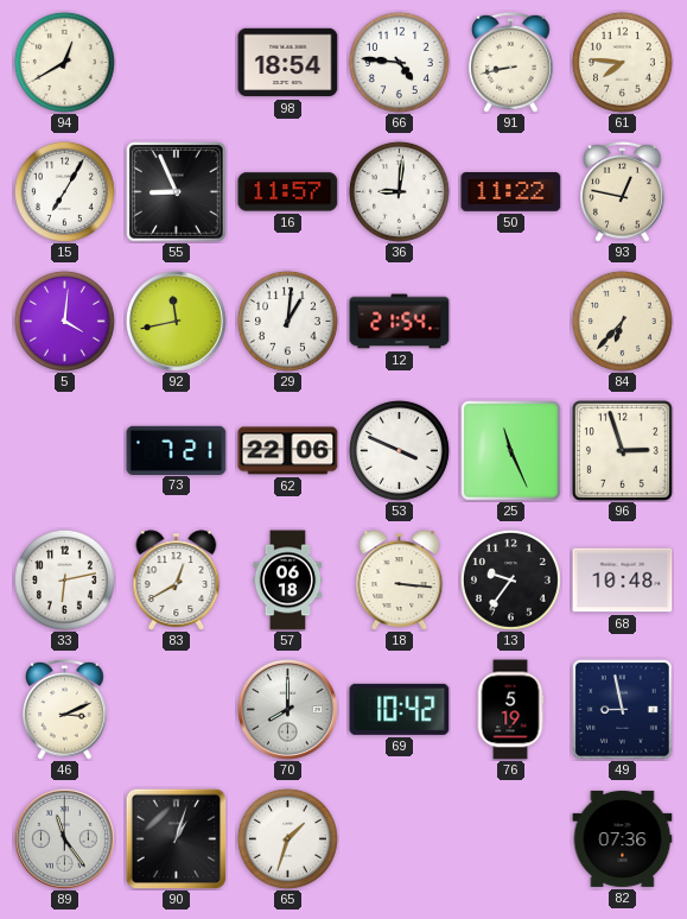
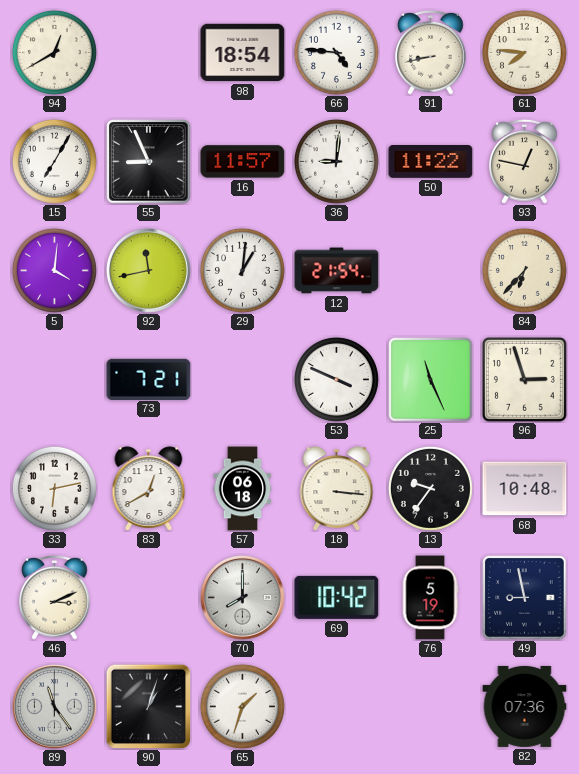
62: 22:06 -> none (288, 451)
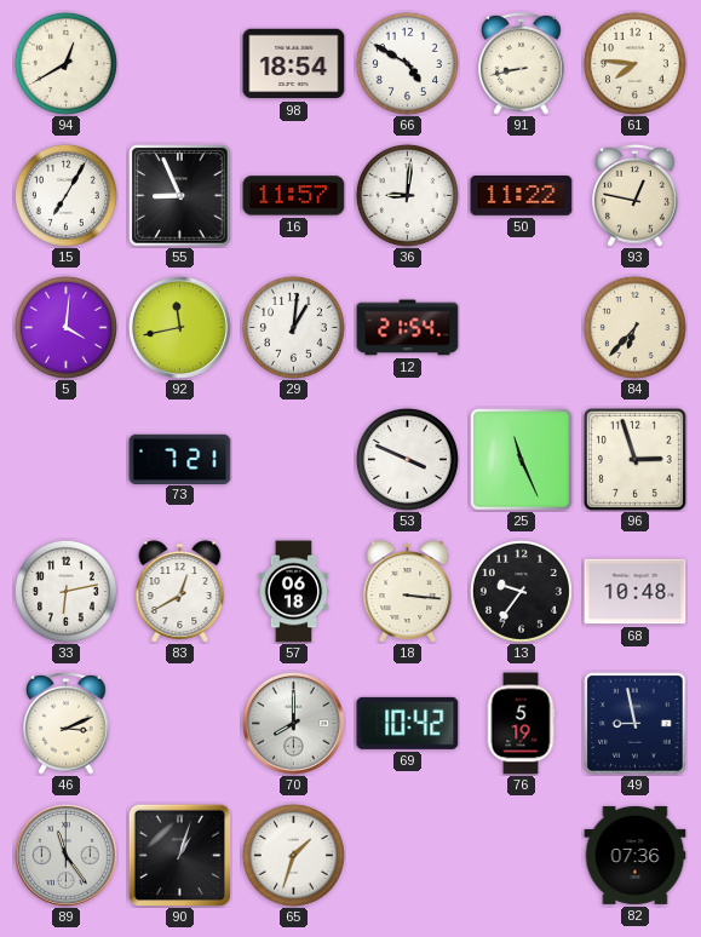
66: 4:46 -> 4:50 (407, 63)
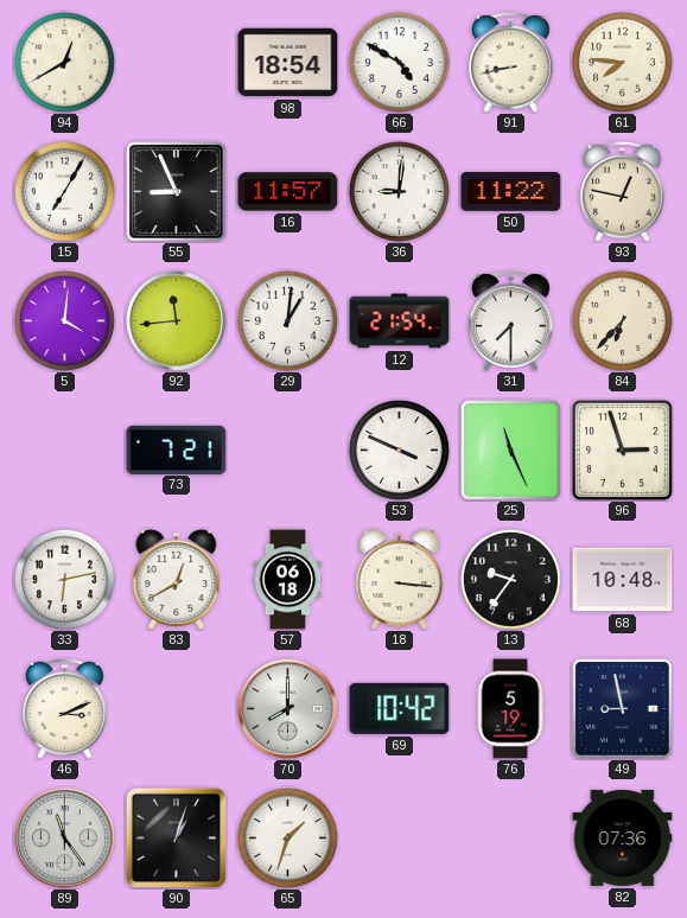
92: 11:43 -> 11:44 (177, 321)
31: none -> 7:30 (511, 320)
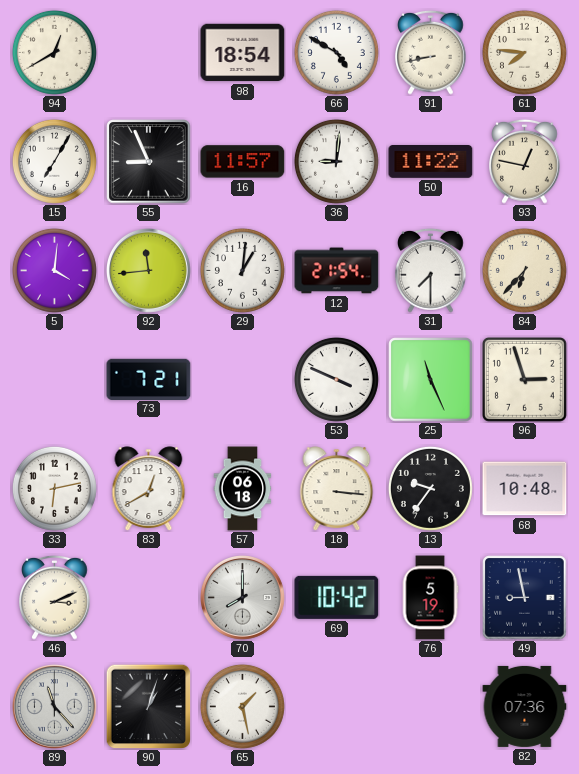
89: 11:24 -> 11:23 (55, 707)
65: 1:33 -> 1:28 (242, 706)
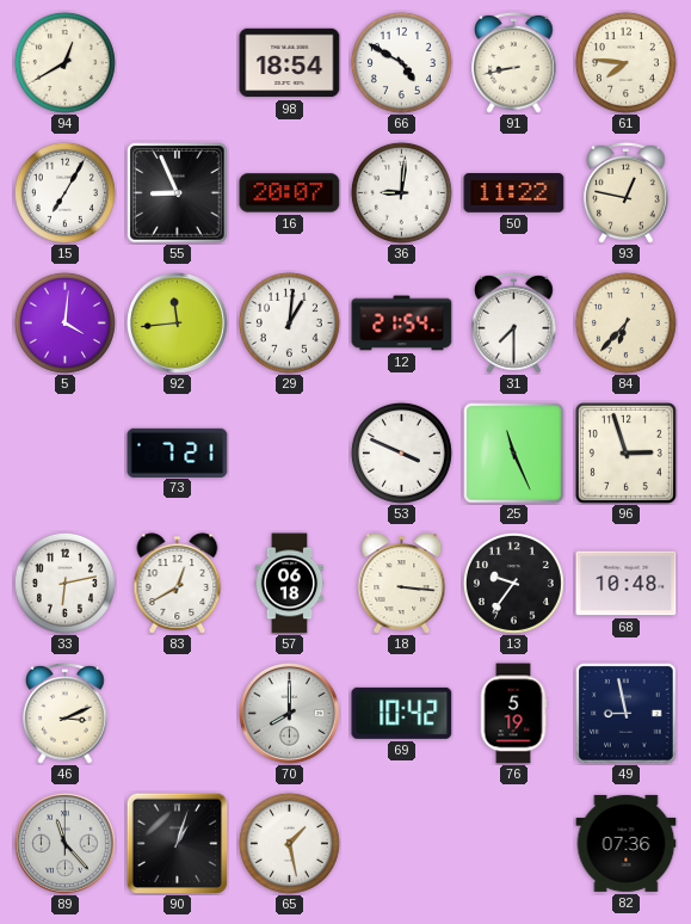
16: 11:57 -> 20:07 (290, 193)
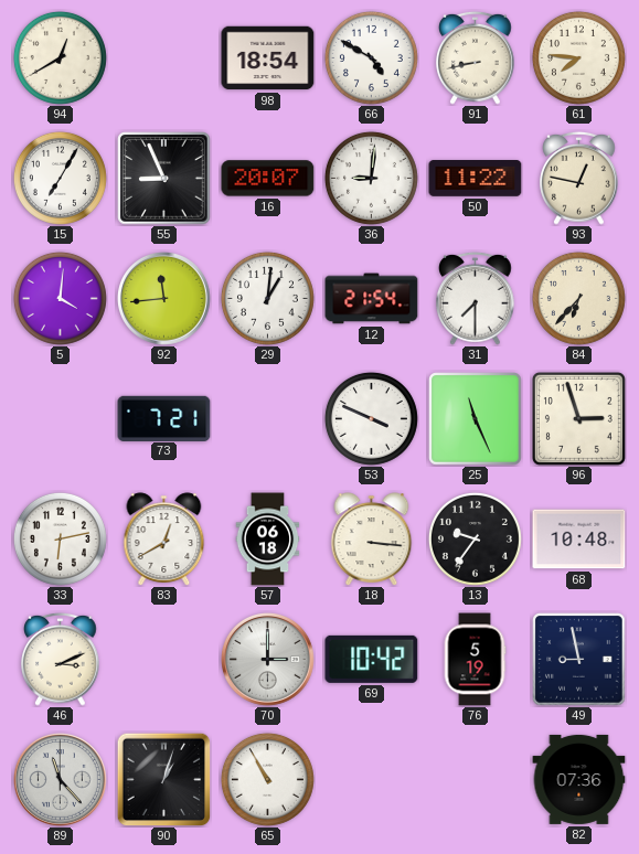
70: 8:00 -> 3:00 (268, 660)
65: 1:28 -> 10:55 (267, 779)
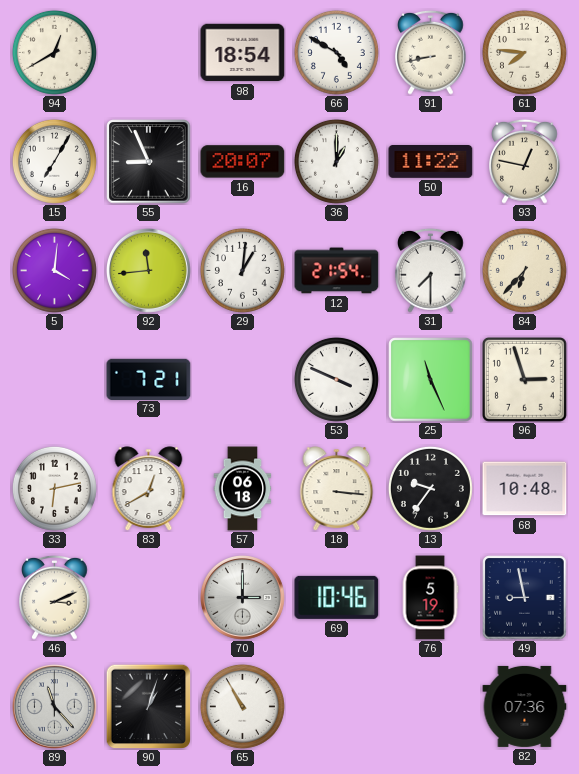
36: 9:01 -> 1:00 (336, 161)
69: 10:42 -> 10:46 (337, 597)
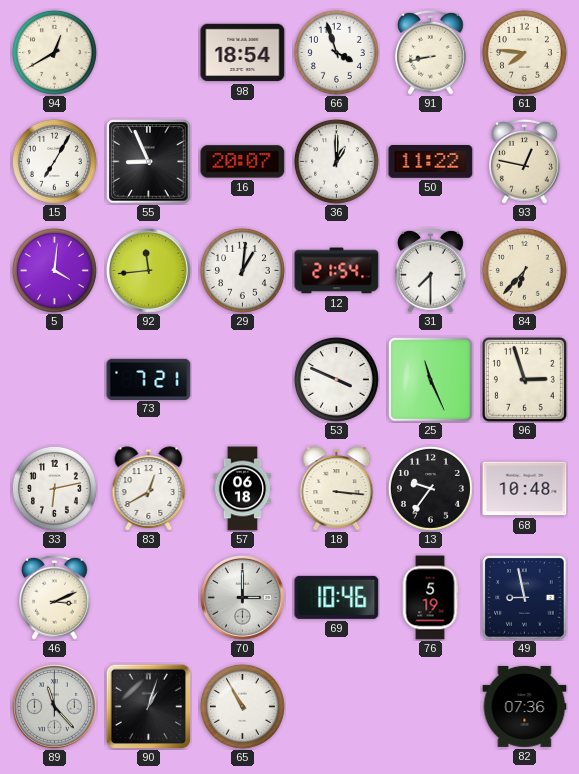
66: 4:50 -> 3:57 (336, 52)
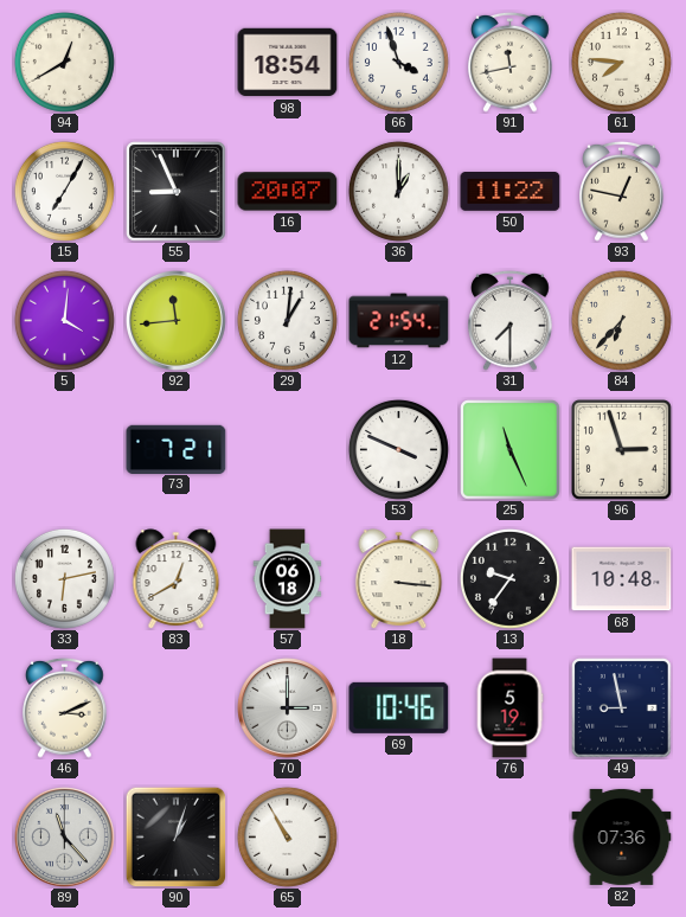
91: 8:43 -> 11:43 (511, 62)
